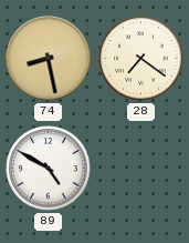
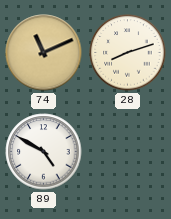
74: 8:28 -> 11:11 (44, 53)
28: 7:21 -> 8:12 (128, 53)
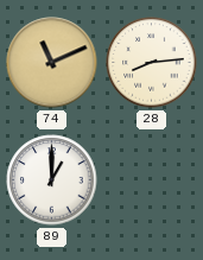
28: 8:12 -> 8:14 (152, 63)
89: 4:50 -> 1:00 (52, 180)
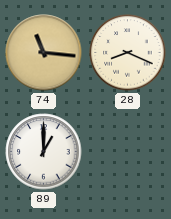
74: 11:11 -> 11:16 (44, 53)
28: 8:14 -> 8:19 (128, 53)
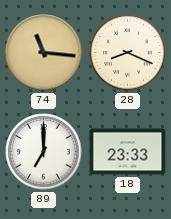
89: 1:00 -> 7:00 (44, 152)
18: none -> 23:33 (128, 152)
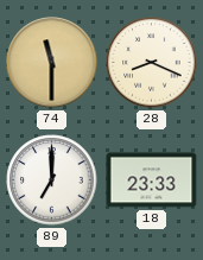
74: 11:16 -> 11:30 (52, 63)
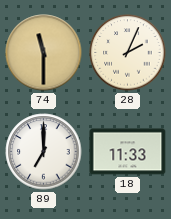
28: 8:19 -> 2:04 (128, 53)
18: 23:33 -> 11:33 (128, 152)
